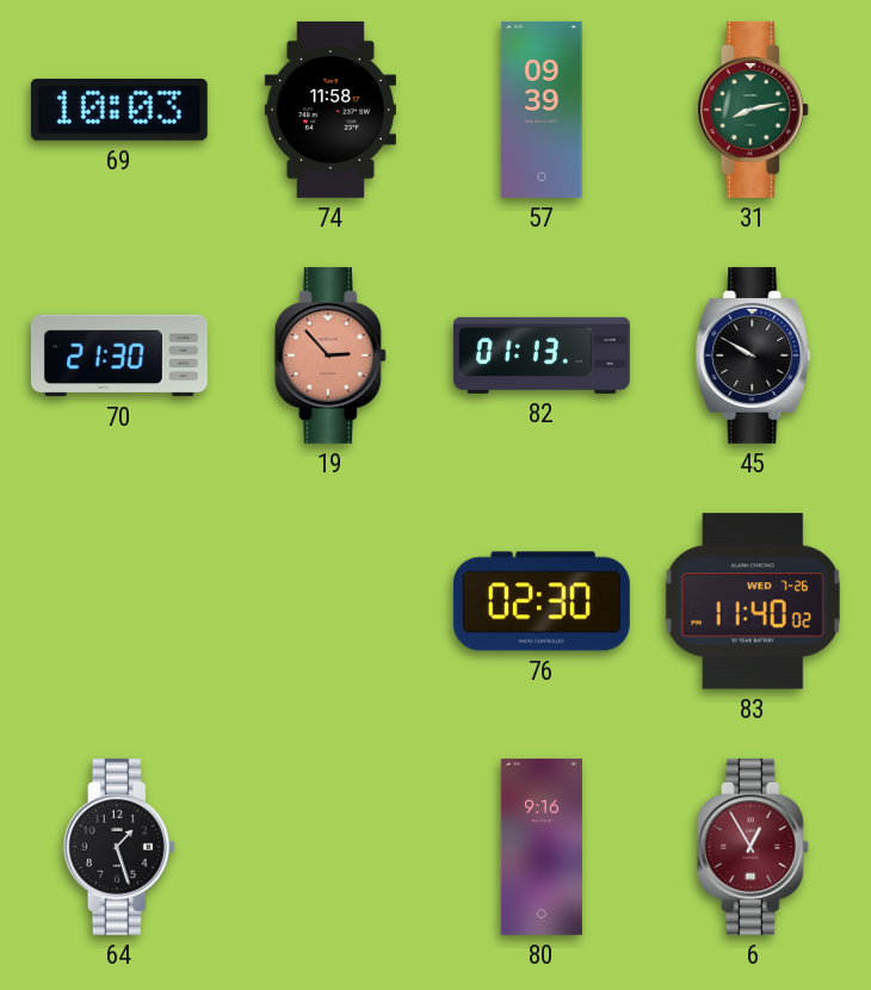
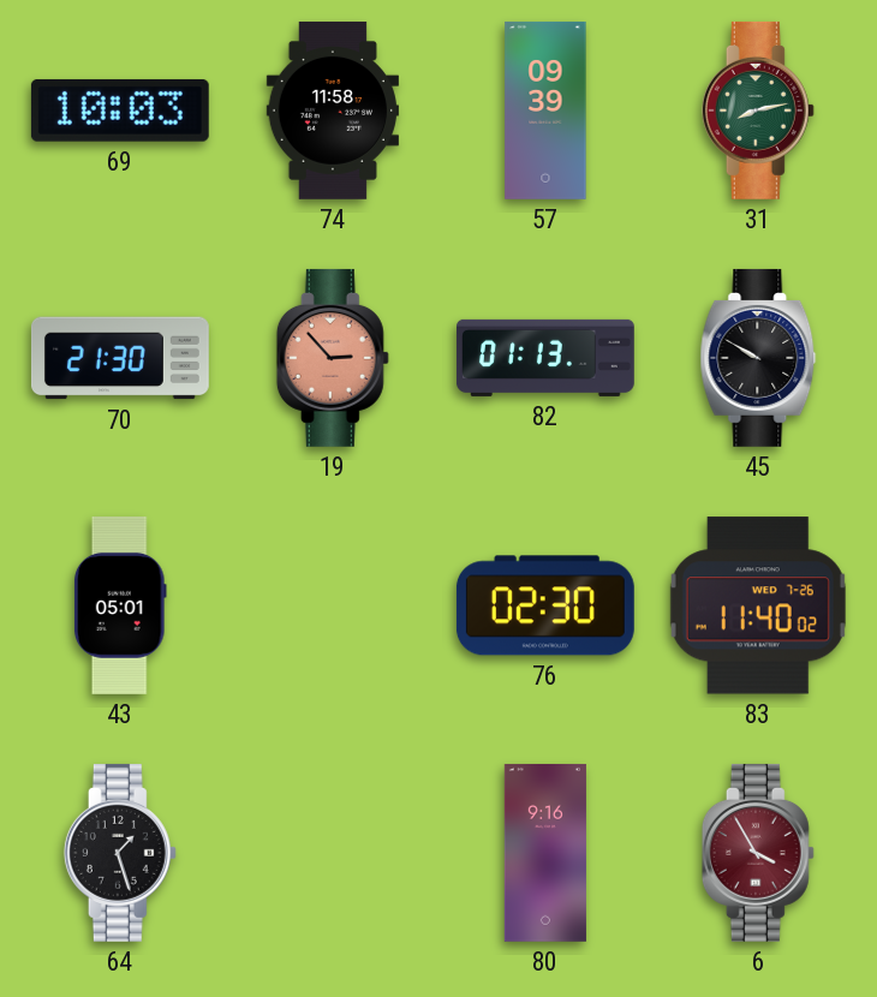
43: none -> 05:01 (120, 605)
6: 12:55 -> 3:55 (758, 853)
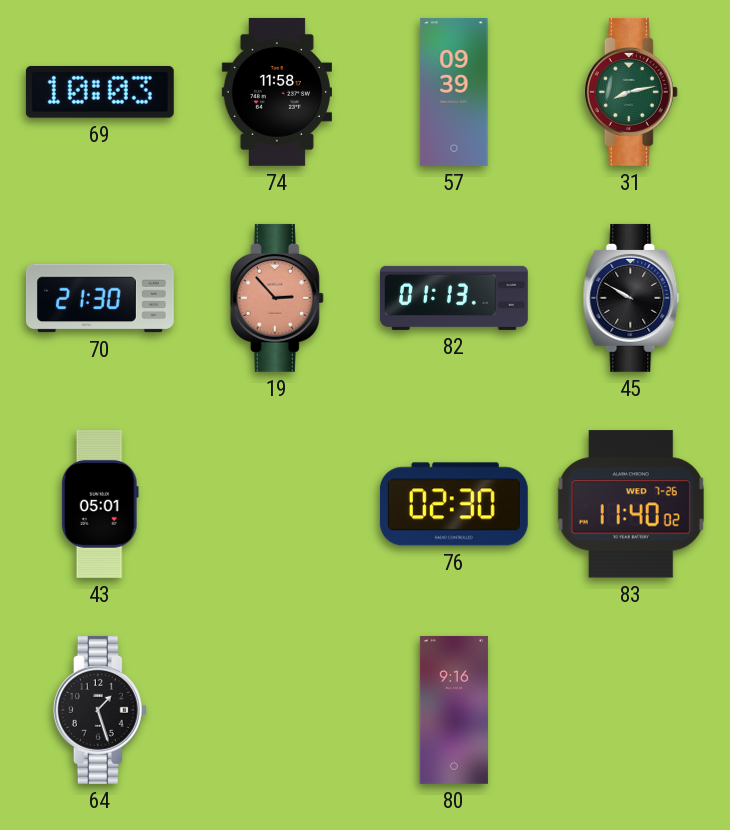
6: 3:55 -> none (758, 853)
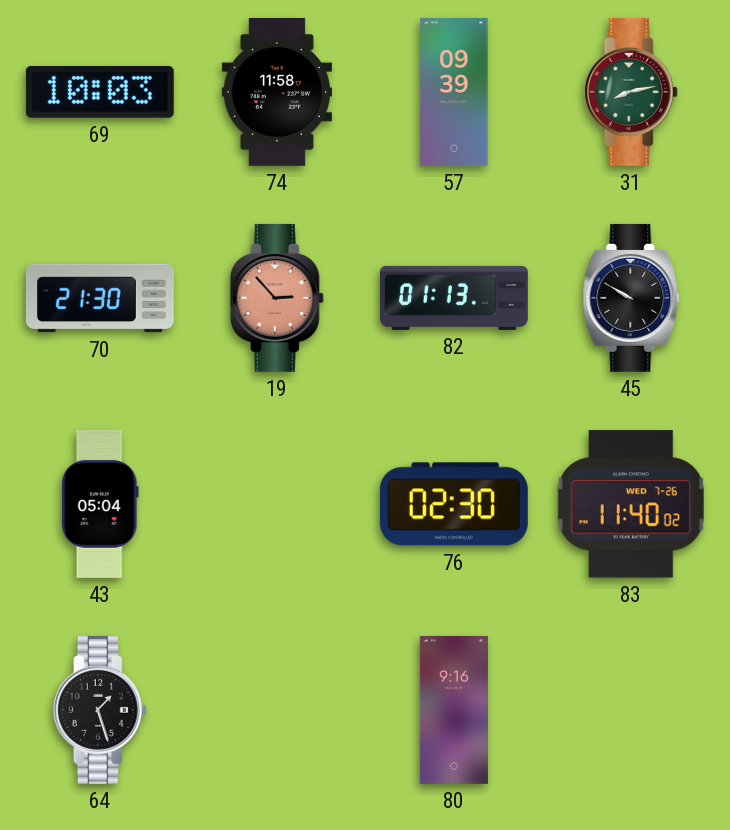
43: 05:01 -> 05:04 (100, 504)
